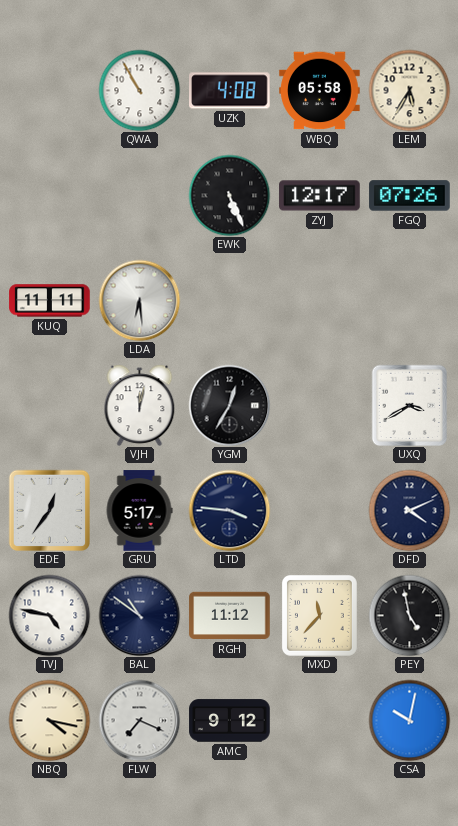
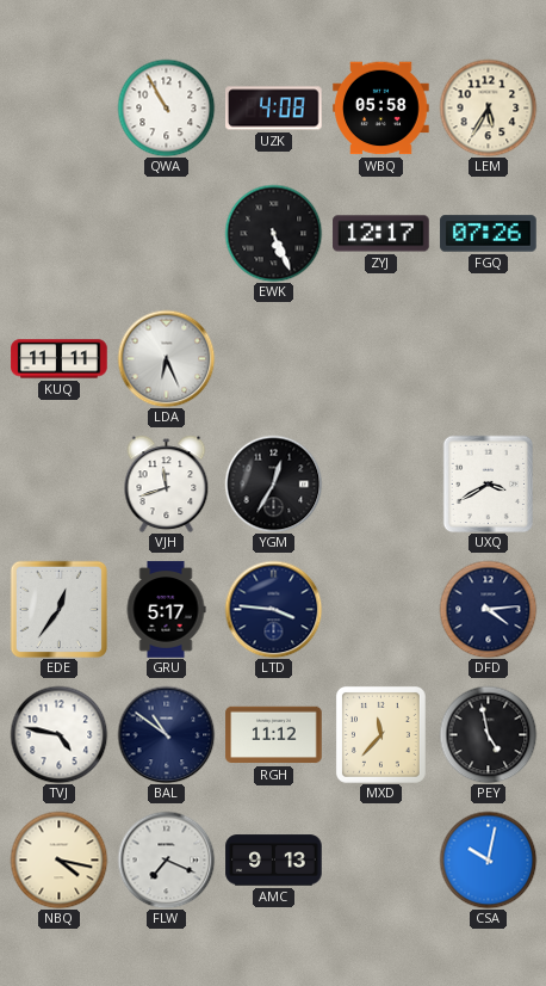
LDA: 6:29 -> 6:26 (166, 358)
VJH: 12:02 -> 11:42 (167, 483)
DFD: 4:11 -> 4:14 (488, 609)
AMC: 9:12 -> 9:13 (274, 861)
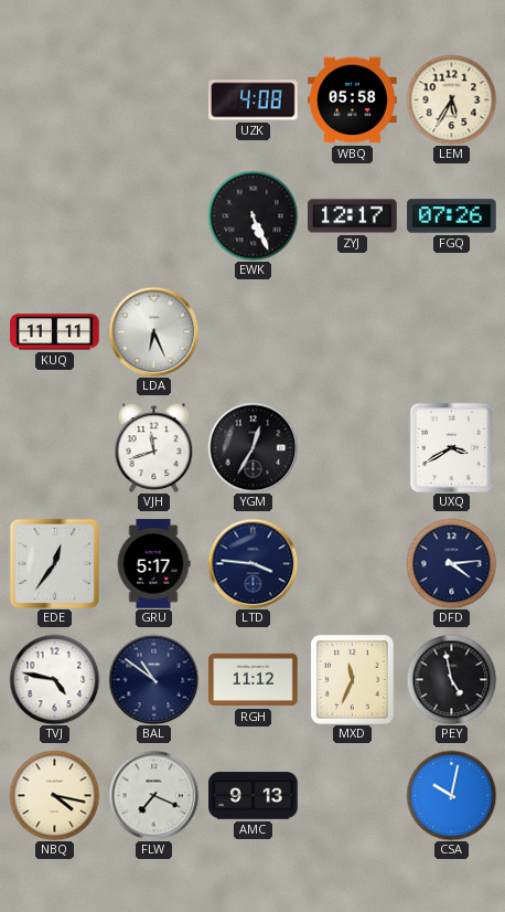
QWA: 10:55 -> none (166, 107)
MXD: 11:37 -> 11:34 (352, 679)
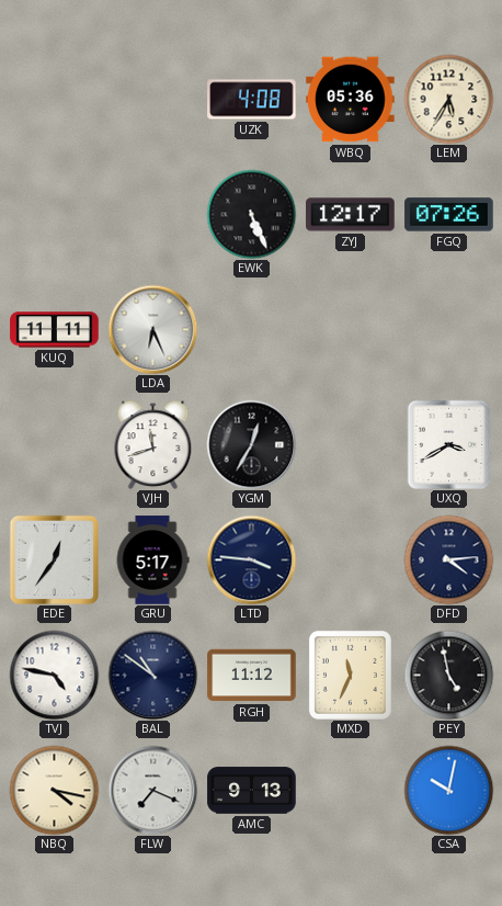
WBQ: 05:58 -> 05:36 (351, 100)
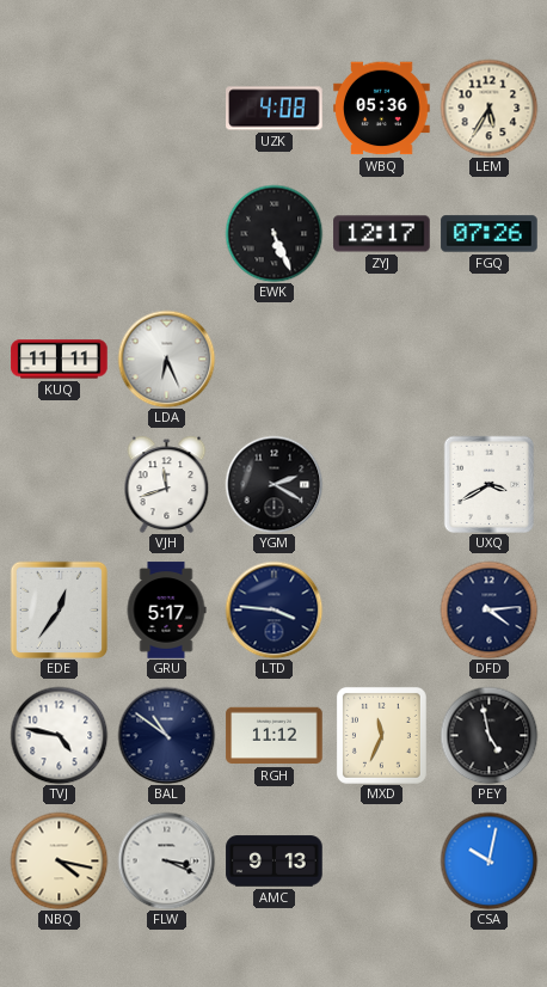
YGM: 12:35 -> 2:20 (273, 484)
FLW: 7:19 -> 3:19 (166, 860)
